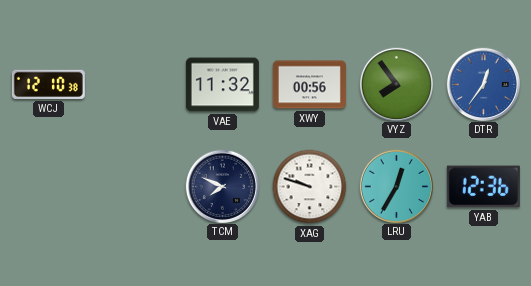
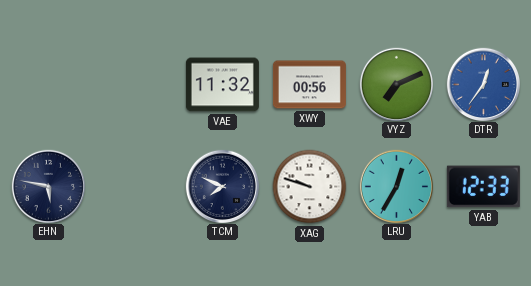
WCJ: 12:10 -> none (48, 84)
VYZ: 7:54 -> 7:11 (396, 84)
EHN: none -> 5:47 (48, 186)
YAB: 12:36 -> 12:33 (483, 187)
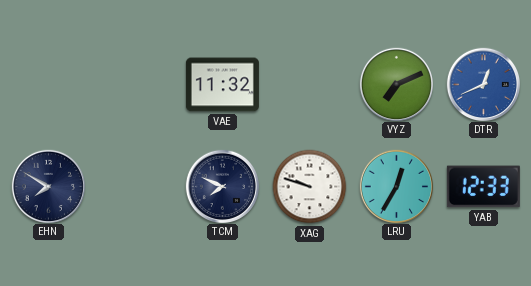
XWY: 00:56 -> none (309, 85)
DTR: 12:36 -> 12:41 (483, 84)
EHN: 5:47 -> 7:50 (48, 186)
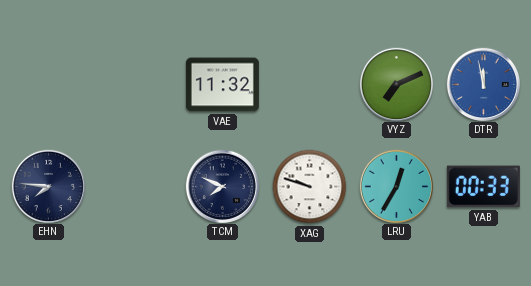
DTR: 12:41 -> 11:58 (483, 84)
EHN: 7:50 -> 7:46 (48, 186)
YAB: 12:33 -> 00:33 (483, 187)
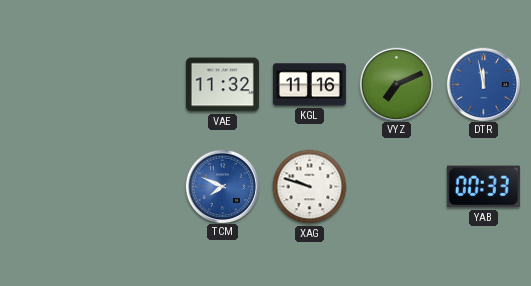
KGL: none -> 11:16 (309, 85)
EHN: 7:46 -> none (48, 186)
TCM dial: navy -> blue (222, 186)
LRU: 12:35 -> none (396, 186)
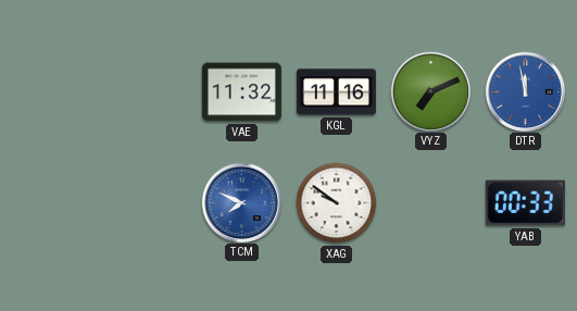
XAG: 9:48 -> 9:51 (337, 203)
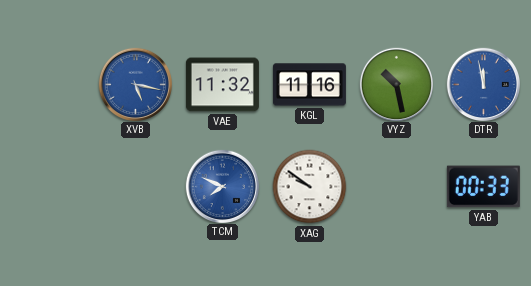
XVB: none -> 5:17 (135, 84)
VYZ: 7:11 -> 10:28 (396, 84)
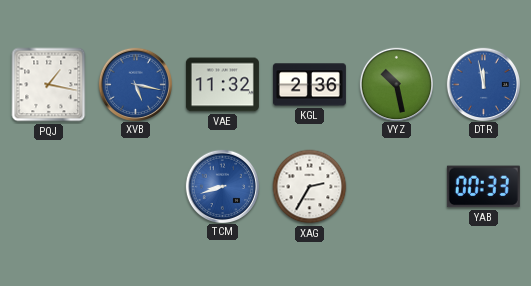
PQJ: none -> 1:17 (49, 85)
KGL: 11:16 -> 2:36 (309, 85)
TCM: 7:49 -> 8:42 (222, 186)
XAG: 9:51 -> 2:35 (310, 187)
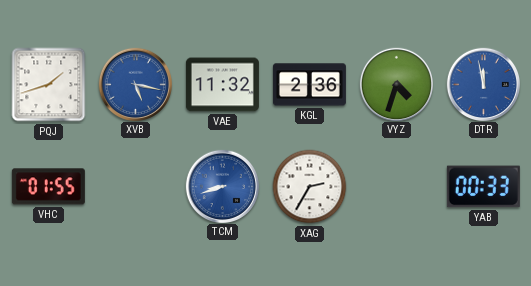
PQJ: 1:17 -> 1:42 (49, 85)
VYZ: 10:28 -> 4:33 (396, 84)
VHC: none -> 01:55 (48, 187)
